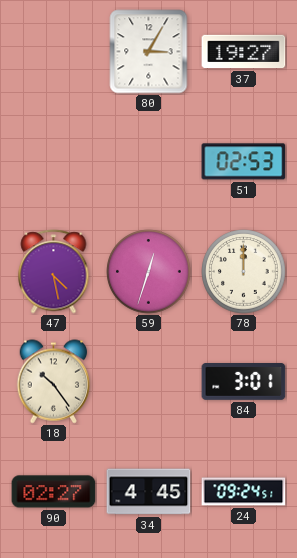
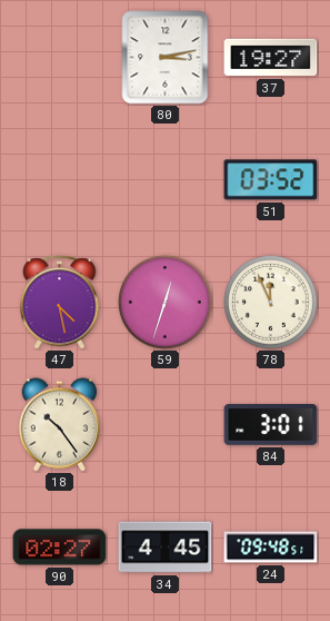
80: 3:05 -> 3:13 (166, 58)
51: 02:53 -> 03:52 (271, 180)
78: 12:00 -> 11:56 (271, 303)
24: 09:24 -> 09:48 (271, 548)
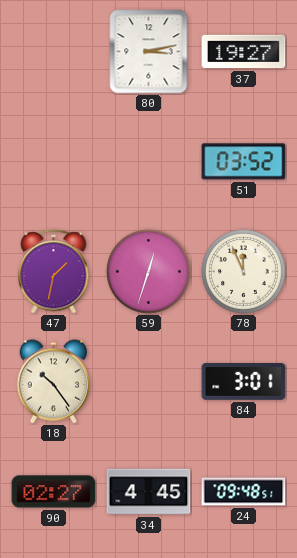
47: 4:28 -> 1:32 (54, 272)
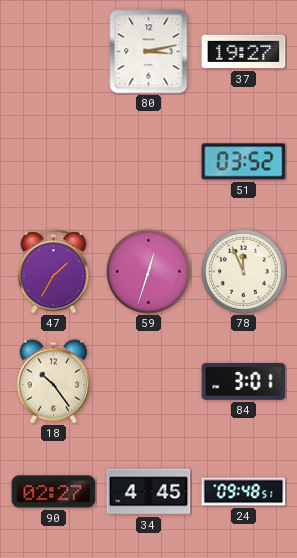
47: 1:32 -> 1:35 (54, 272)
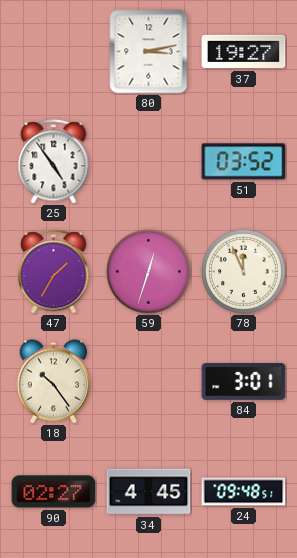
25: none -> 4:54 (54, 162)
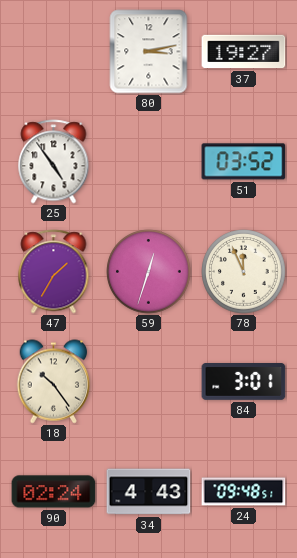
90: 02:27 -> 02:24 (54, 492)
34: 4:45 -> 4:43 (149, 492)
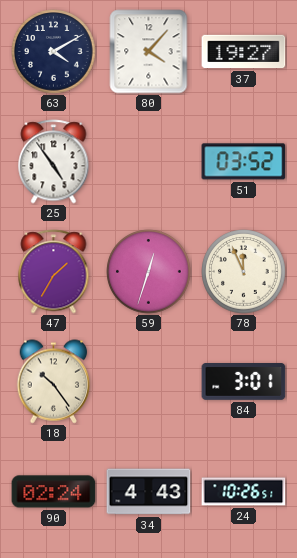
63: none -> 4:10 (54, 52)
80: 3:13 -> 4:07 (149, 52)
24: 09:48 -> 10:26 (244, 492)
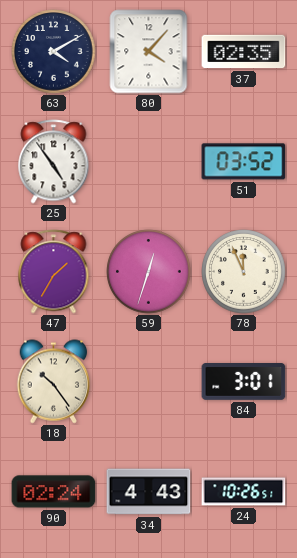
37: 19:27 -> 02:35 (244, 52)
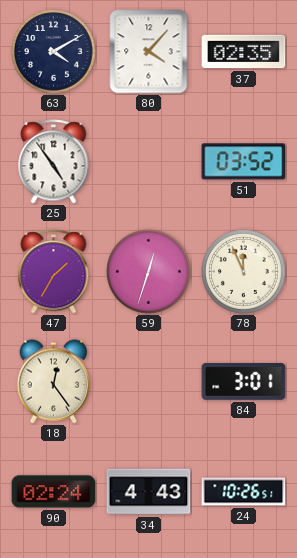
18: 10:24 -> 12:24 (54, 382)
